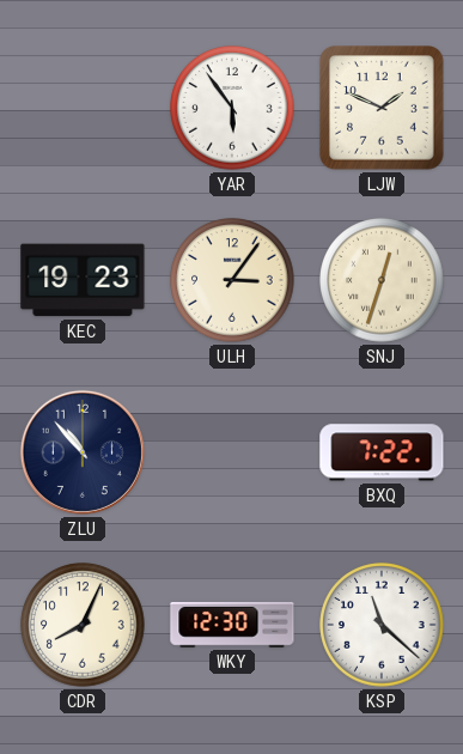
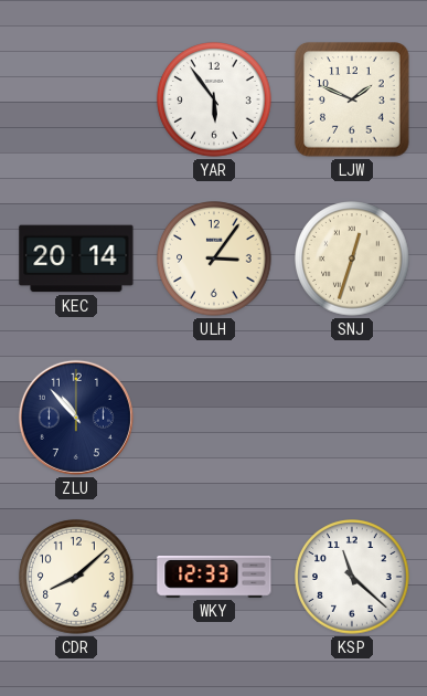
KEC: 19:23 -> 20:14 (76, 259)
BXQ: 7:22 -> none (382, 452)
CDR: 8:04 -> 8:08 (76, 577)
WKY: 12:30 -> 12:33 (214, 578)
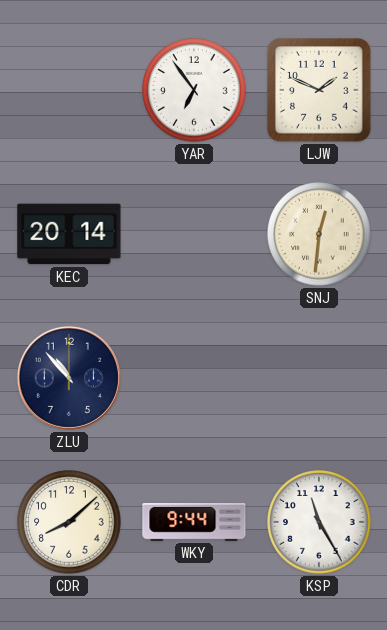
YAR: 5:54 -> 6:54 (194, 90)
ULH: 3:06 -> none (214, 259)
SNJ: 12:33 -> 12:31 (319, 234)
WKY: 12:33 -> 9:44 (194, 523)
KSP: 11:22 -> 11:25 (319, 522)
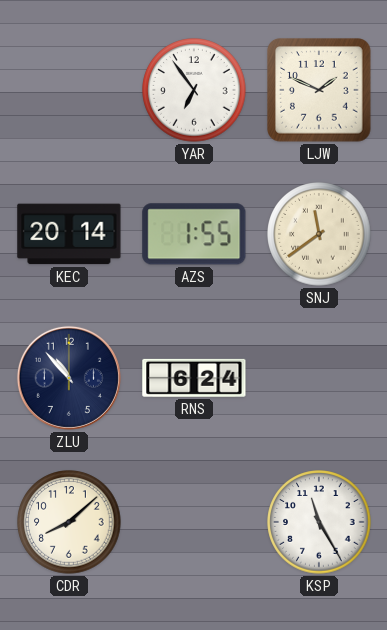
AZS: none -> 1:55 (194, 234)
SNJ: 12:31 -> 11:39 (319, 234)
RNS: none -> 6:24 (194, 378)
WKY: 9:44 -> none (194, 523)
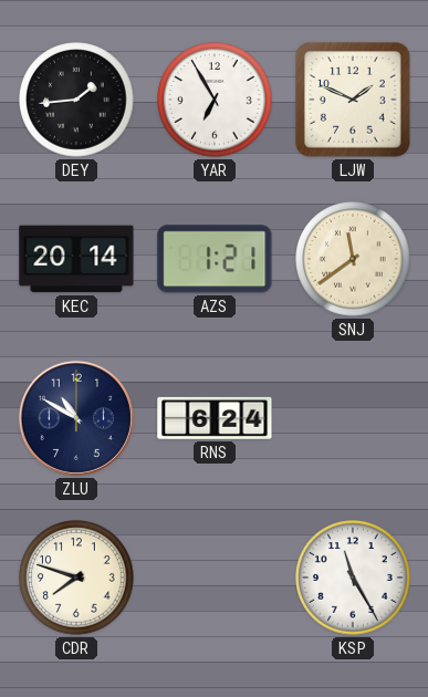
DEY: none -> 1:44 (76, 100)
YAR: 6:54 -> 6:55 (215, 100)
AZS: 1:55 -> 1:21 (215, 259)
ZLU: 10:53 -> 10:50 (76, 418)
CDR: 8:08 -> 7:48 (76, 578)
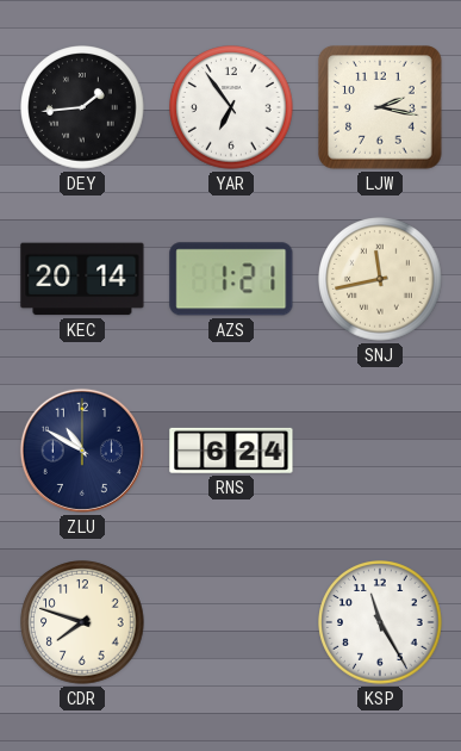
YAR: 6:55 -> 6:54 (231, 107)
LJW: 1:49 -> 2:17 (380, 107)
SNJ: 11:39 -> 11:43 (380, 279)
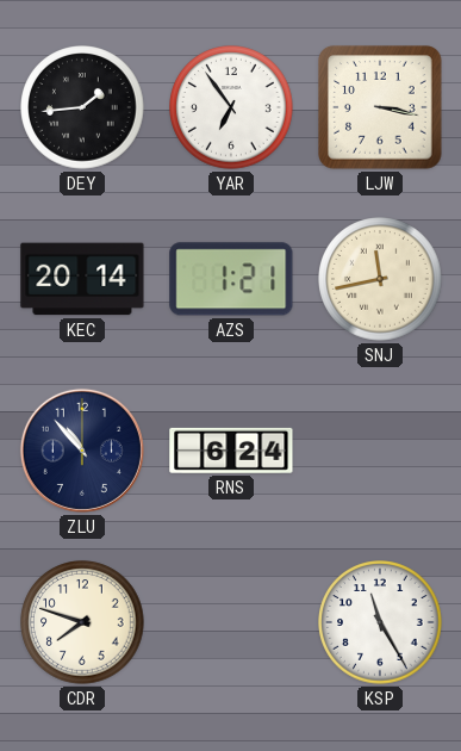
LJW: 2:17 -> 3:17 (380, 107)
ZLU: 10:50 -> 10:53 (82, 451)
